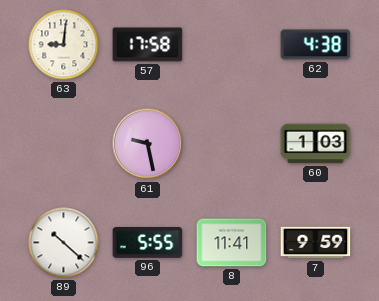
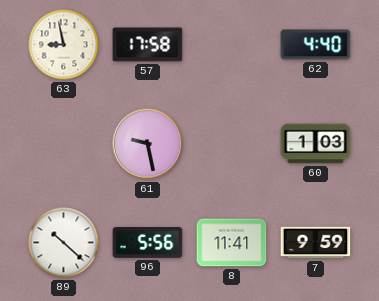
63: 9:01 -> 8:58 (64, 45)
62: 4:38 -> 4:40 (316, 45)
96: 5:55 -> 5:56 (148, 243)
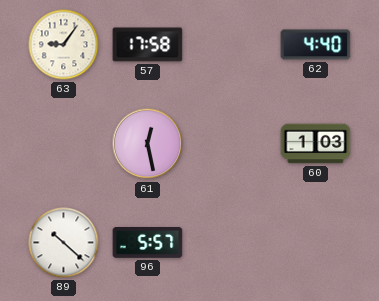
63: 8:58 -> 9:06 (64, 45)
61: 9:28 -> 12:28 (148, 144)
96: 5:56 -> 5:57 (148, 243)
8: 11:41 -> none (232, 243)
7: 9:59 -> none (316, 243)
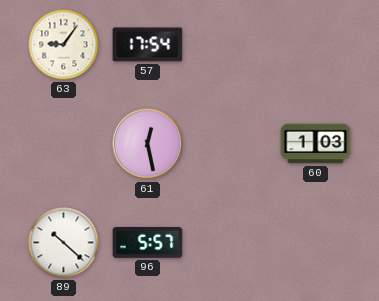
57: 17:58 -> 17:54 (148, 45)
62: 4:40 -> none (316, 45)
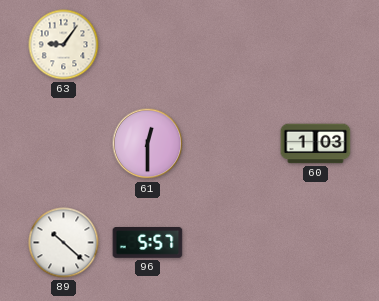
57: 17:54 -> none (148, 45)
61: 12:28 -> 12:30 (148, 144)
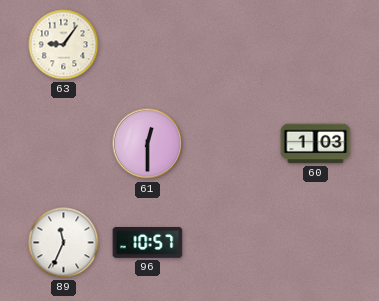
89: 10:22 -> 11:34 (64, 243)
96: 5:57 -> 10:57 (148, 243)
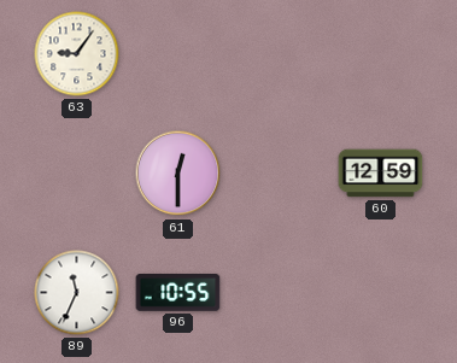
60: 1:03 -> 12:59 (381, 174)
96: 10:57 -> 10:55 (178, 293)
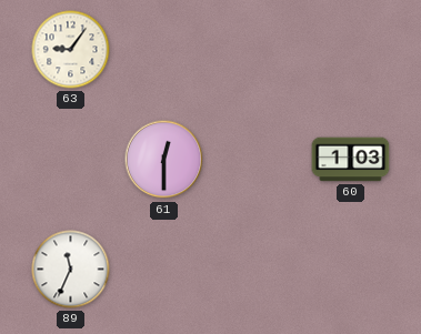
60: 12:59 -> 1:03 (351, 160)
96: 10:55 -> none (178, 293)
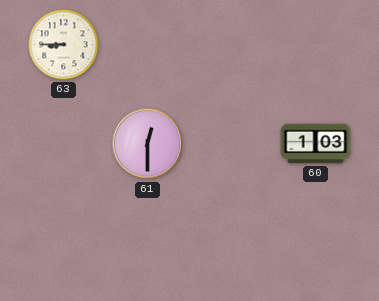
63: 9:06 -> 8:45 (64, 45)
89: 11:34 -> none (71, 270)
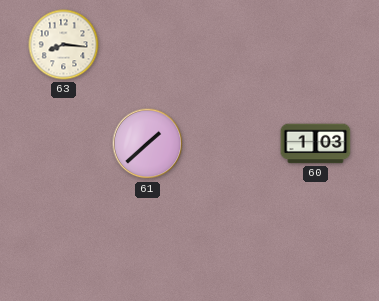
63: 8:45 -> 8:16 (64, 45)
61: 12:30 -> 1:38 (148, 144)
